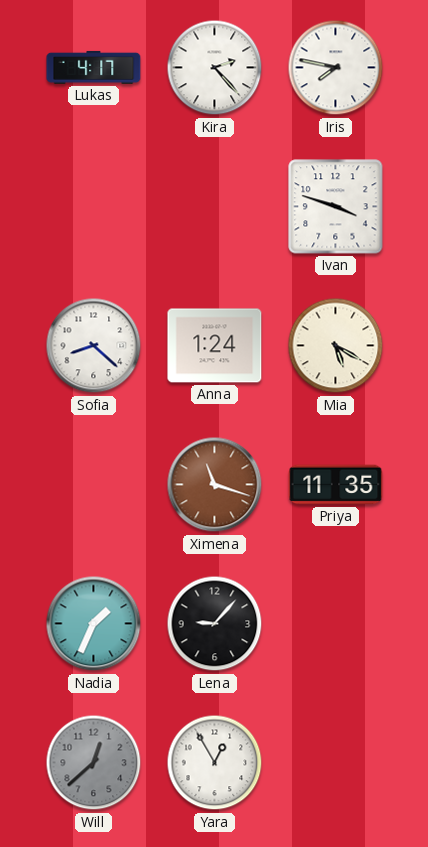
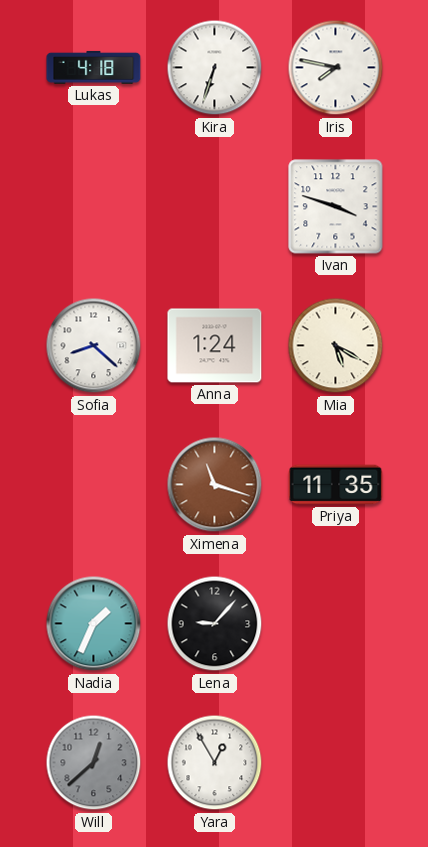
Lukas: 4:17 -> 4:18 (94, 67)
Kira: 2:23 -> 6:33 (215, 68)
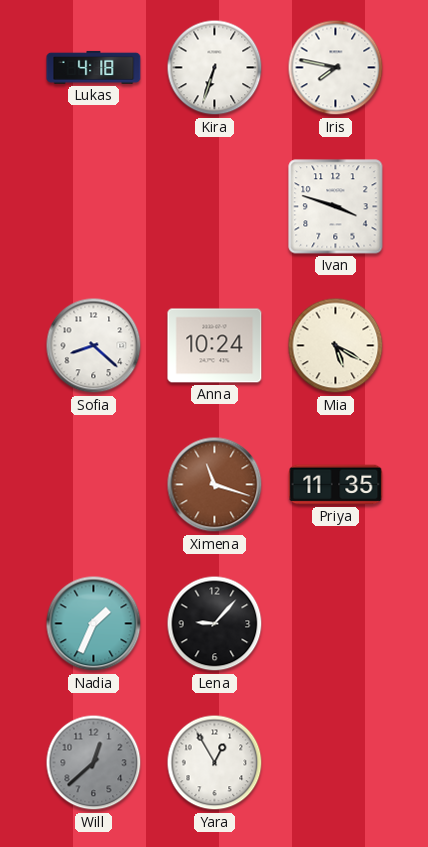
Anna: 1:24 -> 10:24 (215, 346)
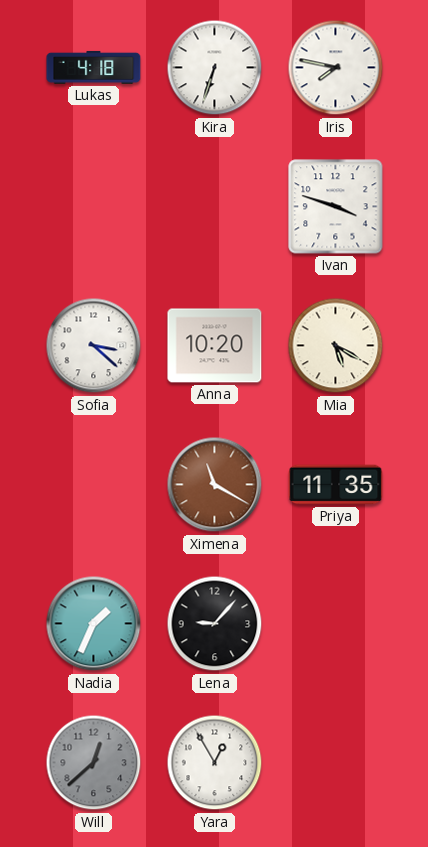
Sofia: 8:22 -> 3:22 (94, 346)
Anna: 10:24 -> 10:20 (215, 346)
Ximena: 11:18 -> 11:20 (215, 485)
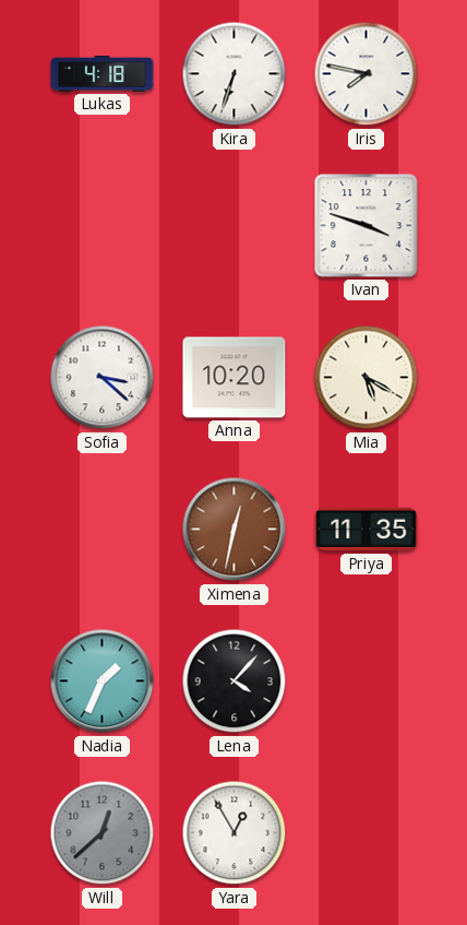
Ximena: 11:20 -> 12:32 (235, 530)
Lena: 9:07 -> 4:07 (235, 681)
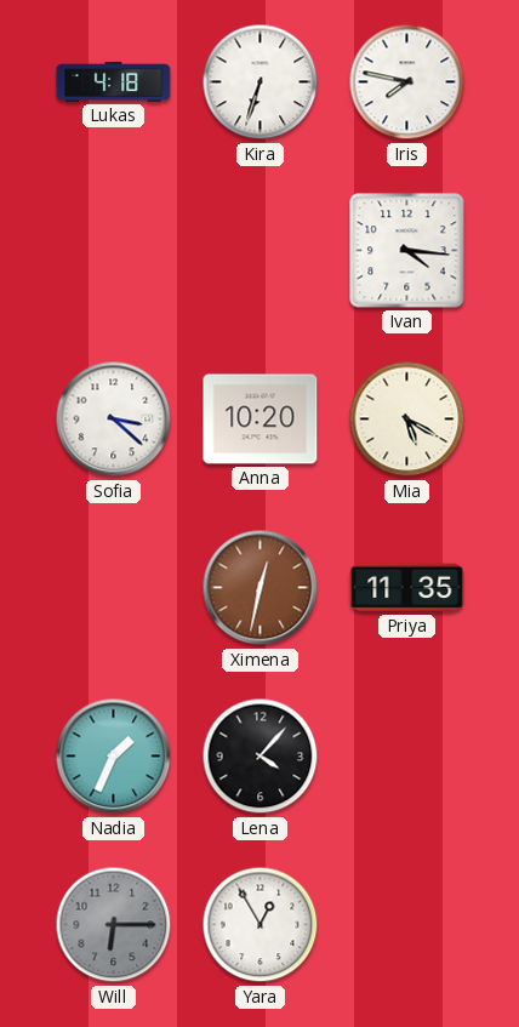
Ivan: 3:48 -> 4:16 (407, 251)
Will: 12:38 -> 6:15 (114, 925)
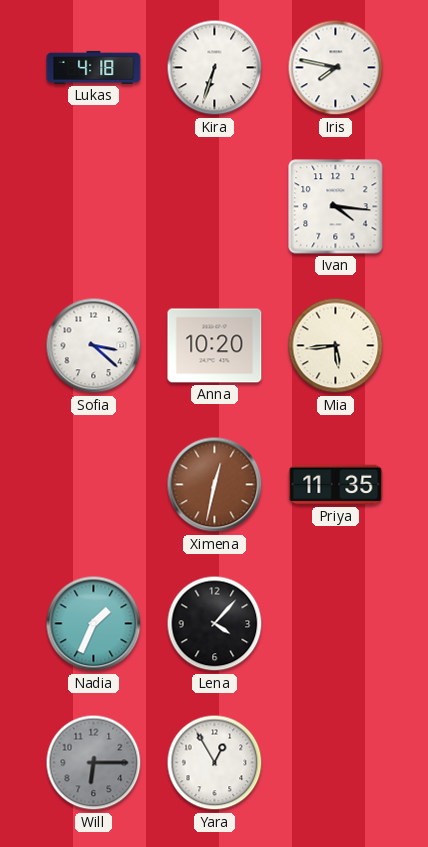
Mia: 5:20 -> 5:44 (336, 346)
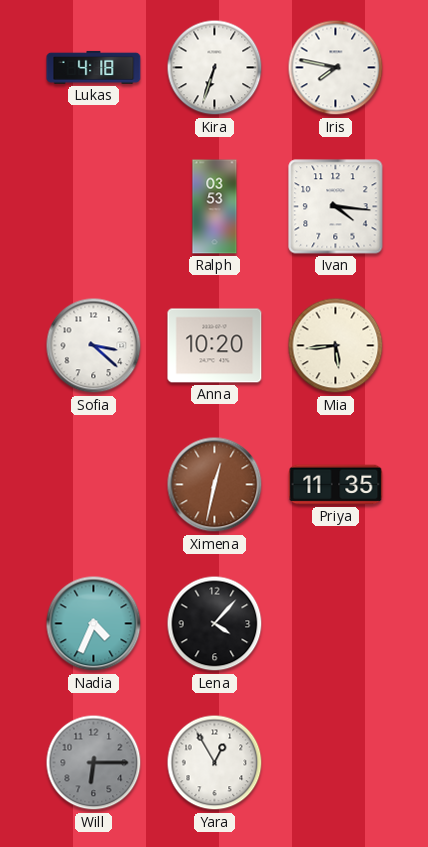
Ralph: none -> 03:53 (215, 207)
Nadia: 1:34 -> 4:34 (94, 624)
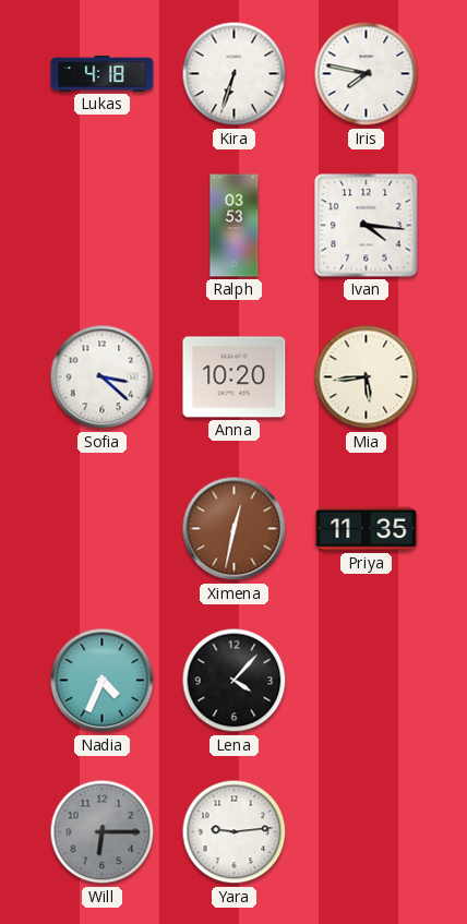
Yara: 12:55 -> 9:14 (235, 832)
